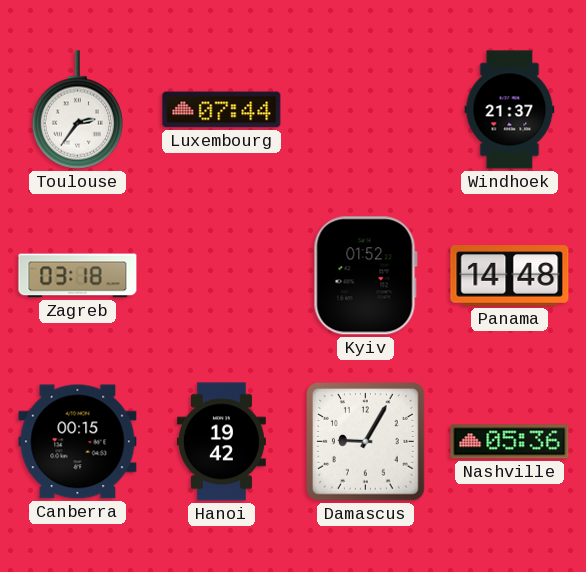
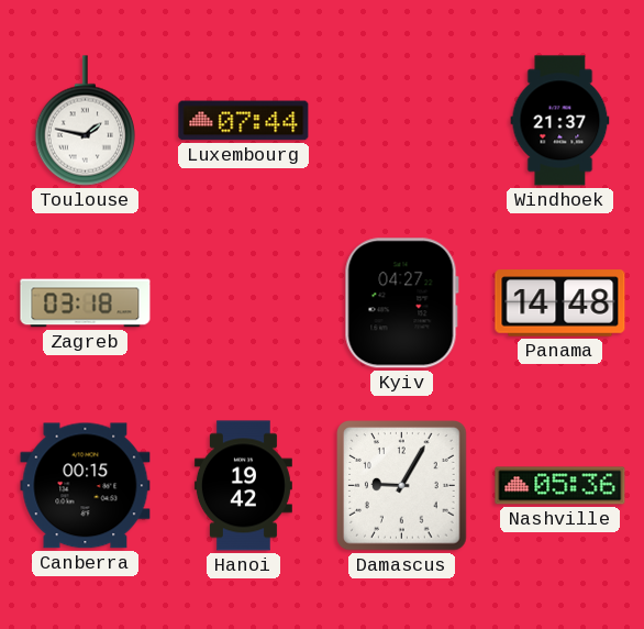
Toulouse: 2:36 -> 1:47 (85, 121)
Kyiv: 01:52 -> 04:27 (401, 304)
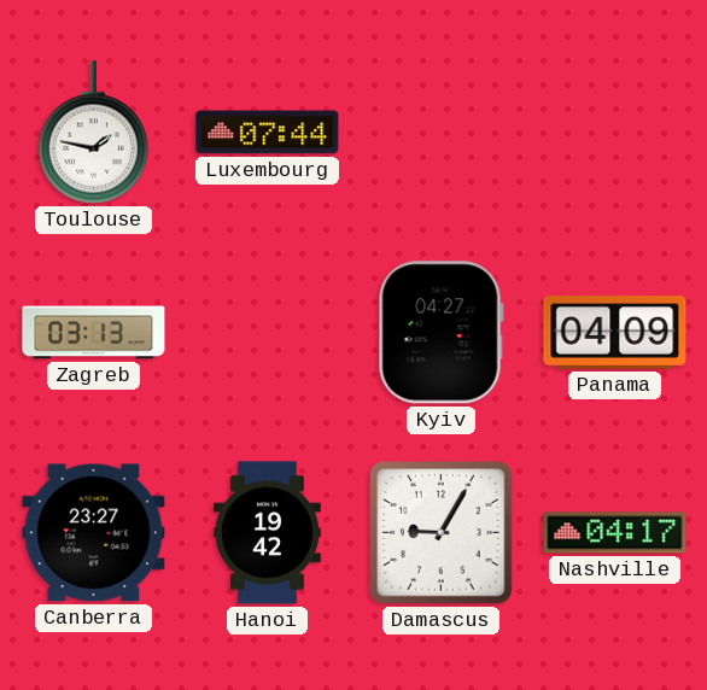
Windhoek: 21:37 -> none (560, 121)
Zagreb: 03:18 -> 03:13 (94, 333)
Panama: 14:48 -> 04:09 (615, 333)
Canberra: 00:15 -> 23:27 (94, 533)
Nashville: 05:36 -> 04:17 (615, 533)
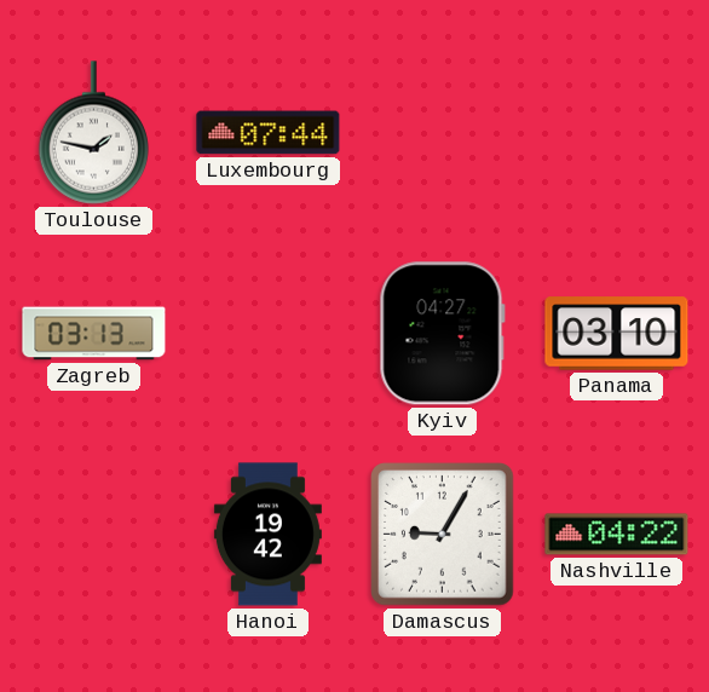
Panama: 04:09 -> 03:10 (617, 334)
Canberra: 23:27 -> none (94, 533)
Nashville: 04:17 -> 04:22 (617, 535)
